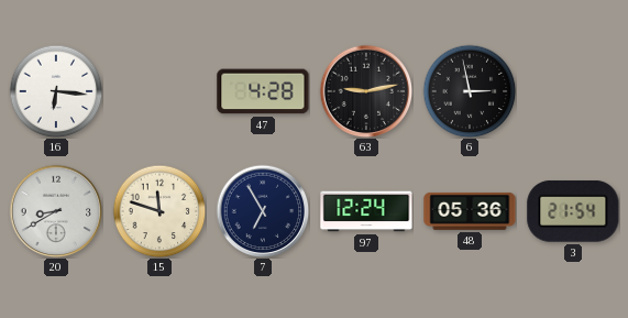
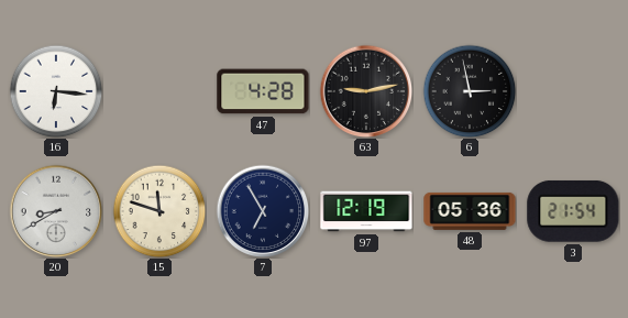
97: 12:24 -> 12:19 (366, 211)
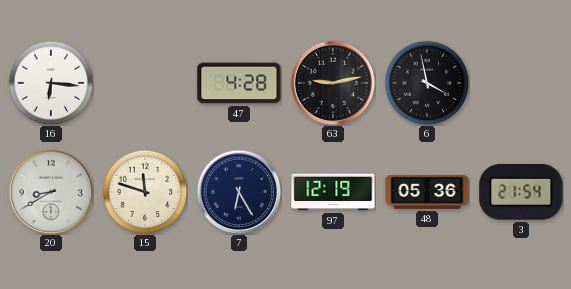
6: 2:58 -> 3:58 (427, 83)
7: 6:55 -> 6:25 (239, 192)
